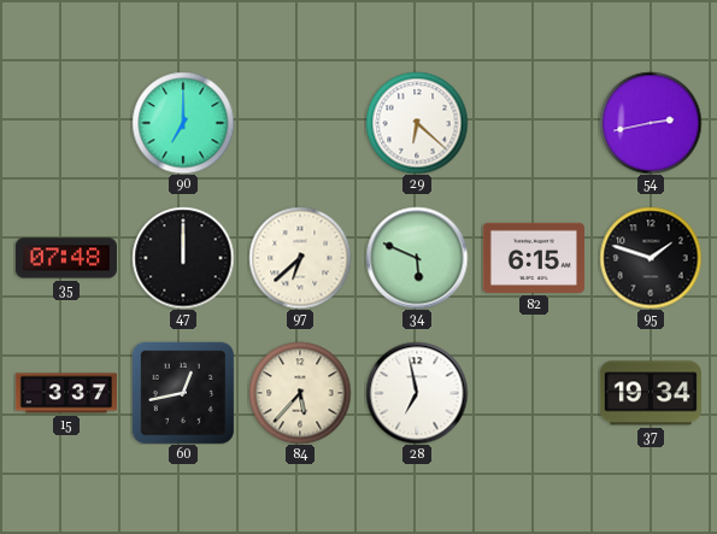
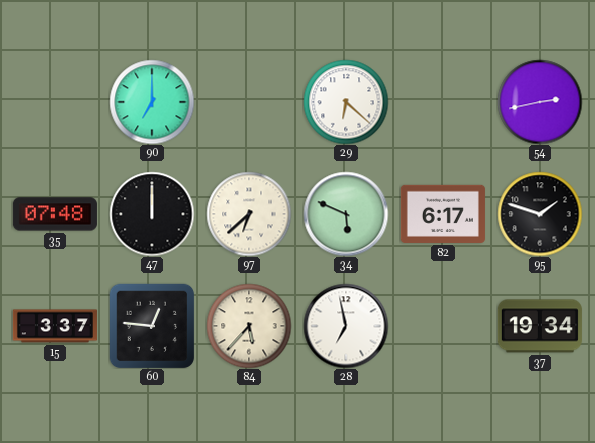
82: 6:15 -> 6:17 (443, 214)
60: 12:43 -> 12:46 (152, 326)
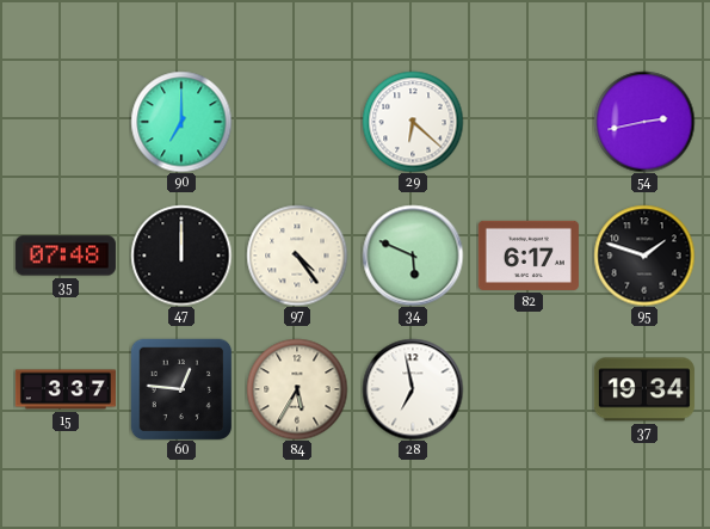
97: 6:38 -> 4:24 (297, 256)
84: 5:37 -> 5:35 (297, 389)
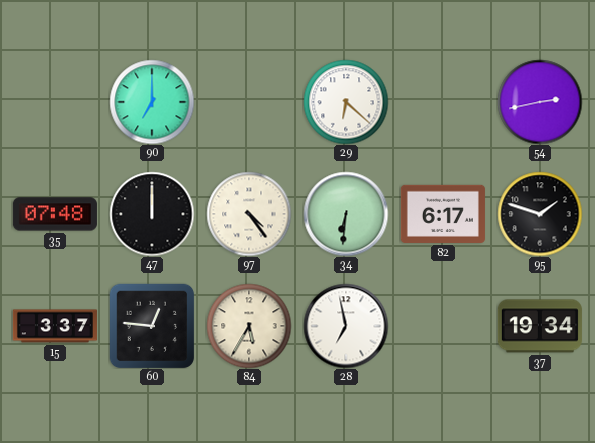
34: 5:49 -> 6:31 (346, 214)
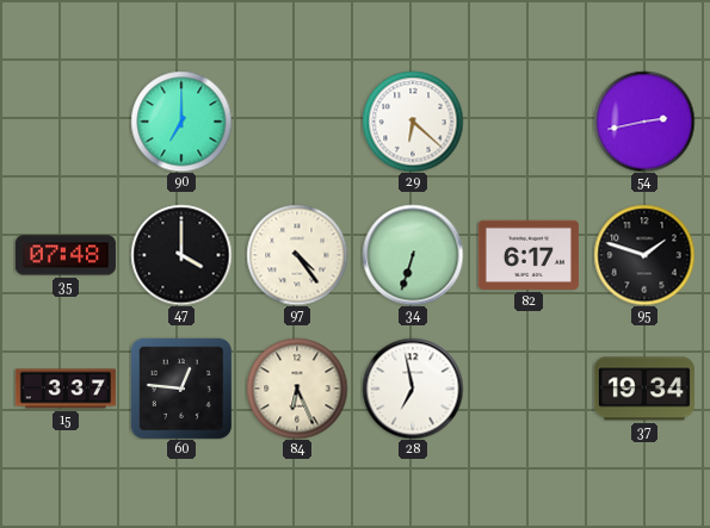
47: 12:00 -> 4:00 (181, 255)
34: 6:31 -> 6:33 (413, 255)
84: 5:35 -> 6:26 (297, 389)
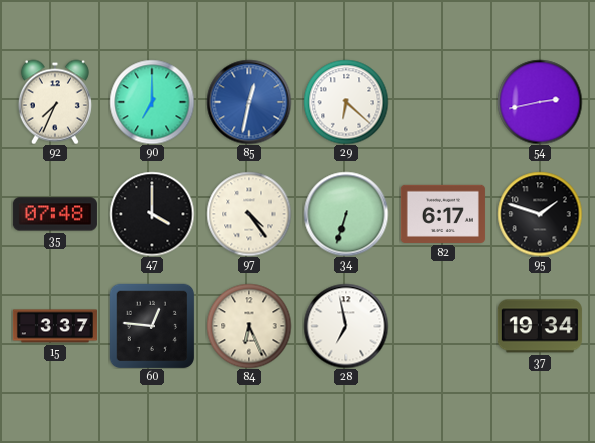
92: none -> 7:34 (55, 102)
85: none -> 12:32 (249, 102)
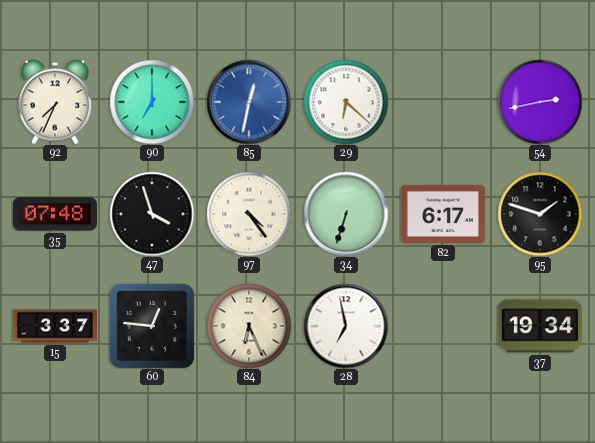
47: 4:00 -> 3:57 (152, 214)
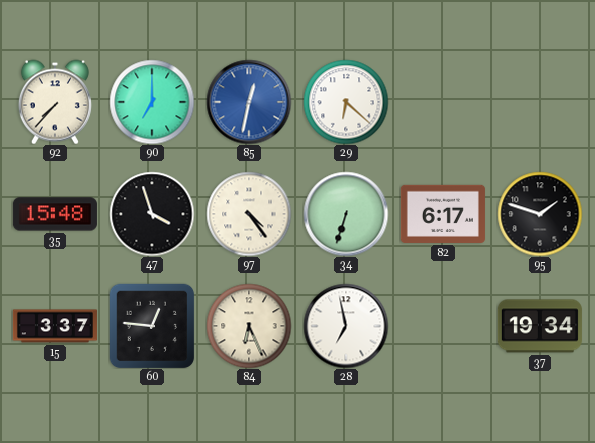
92: 7:34 -> 7:37 (55, 102)
54: 2:43 -> none (540, 102)
35: 07:48 -> 15:48 (55, 214)
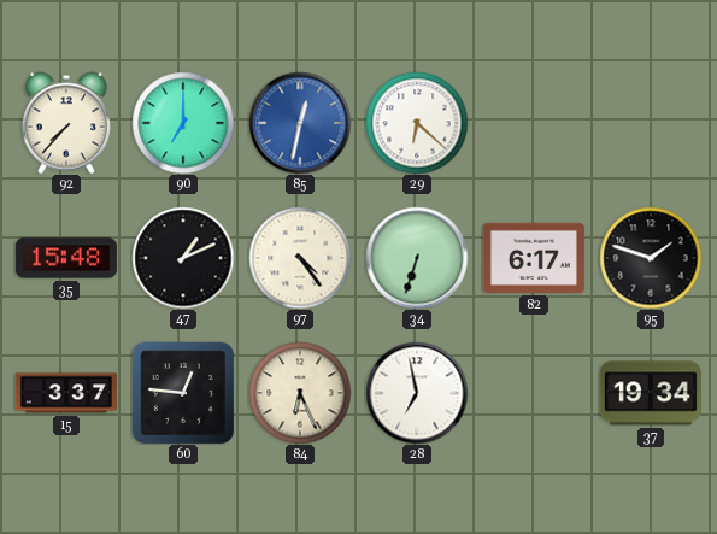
47: 3:57 -> 1:11 (183, 258)
